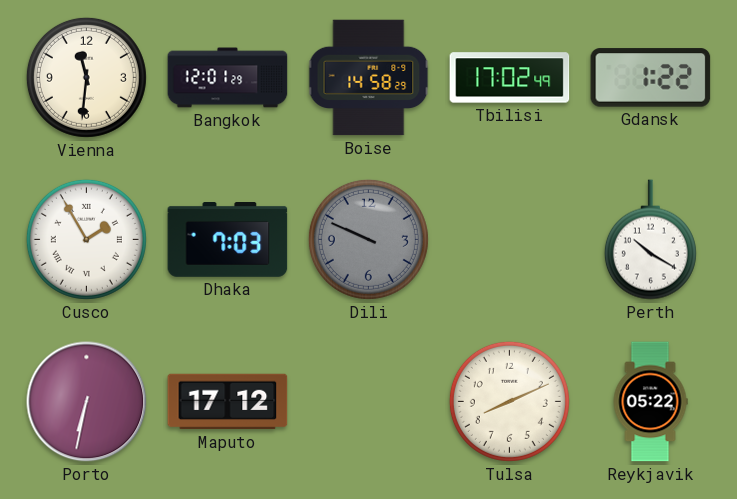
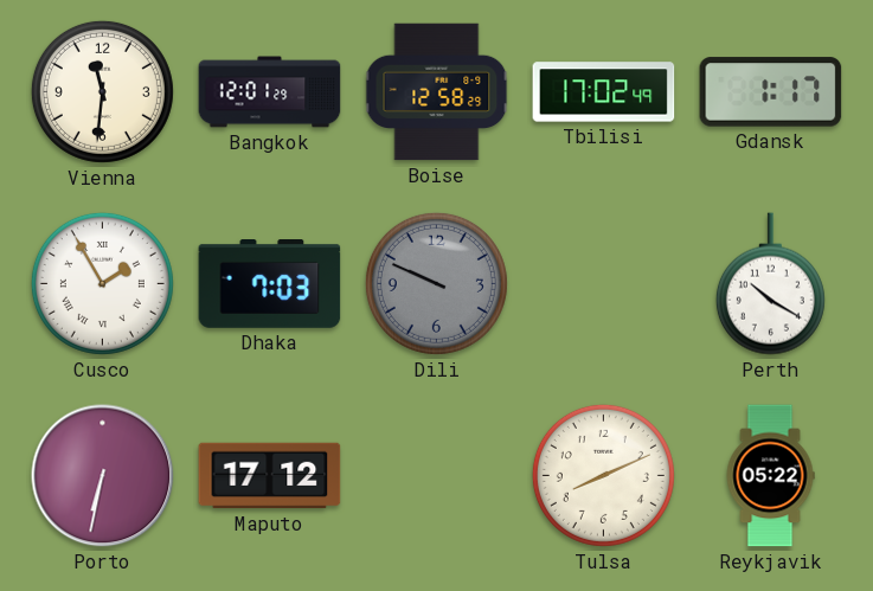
Boise: 14:58 -> 12:58 (437, 92)
Gdansk: 1:22 -> 1:17 (771, 92)
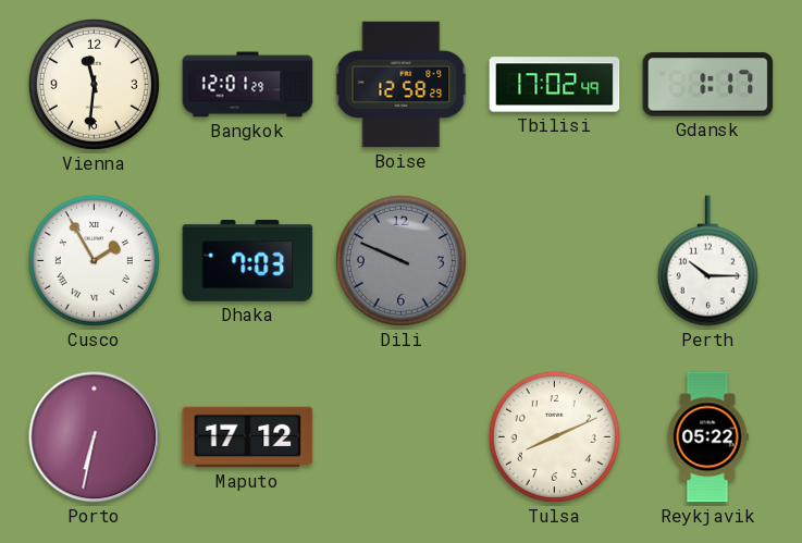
Perth: 10:20 -> 10:15 (707, 261)
